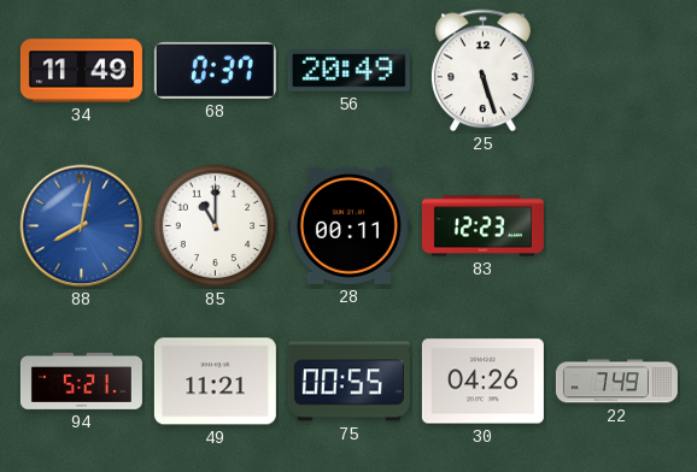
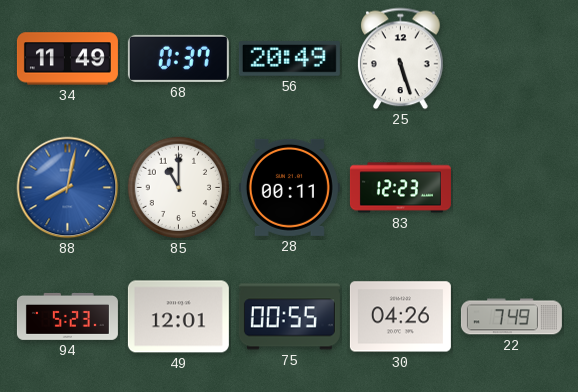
94: 5:21 -> 5:23 (67, 316)
49: 11:21 -> 12:01 (178, 317)
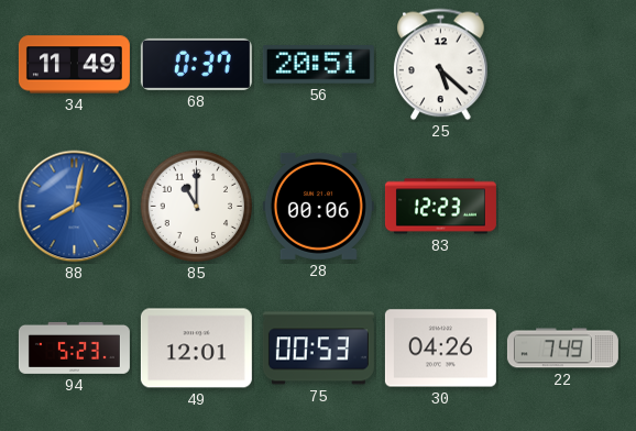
56: 20:49 -> 20:51 (318, 65)
25: 5:27 -> 5:22 (441, 65)
28: 00:11 -> 00:06 (318, 206)
75: 00:55 -> 00:53 (318, 349)
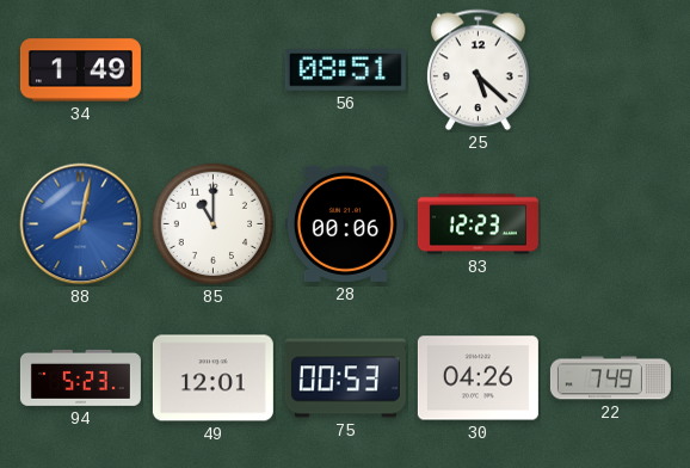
34: 11:49 -> 1:49 (80, 70)
68: 0:37 -> none (196, 64)
56: 20:51 -> 08:51 (345, 70)
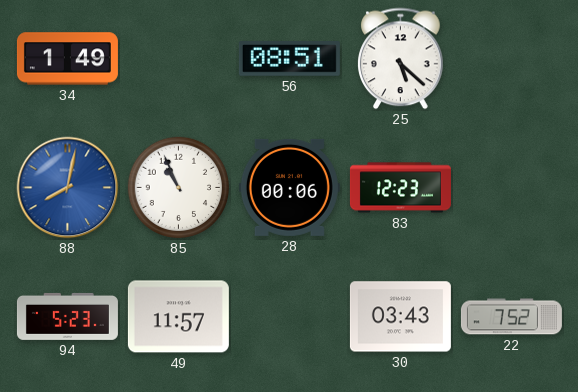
85: 11:00 -> 10:56 (179, 188)
49: 12:01 -> 11:57 (178, 317)
75: 00:53 -> none (345, 378)
30: 04:26 -> 03:43 (400, 317)
22: 7:49 -> 7:52 (511, 317)
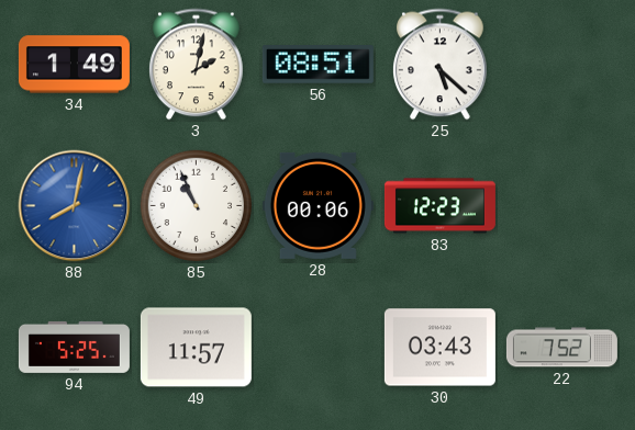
3: none -> 2:02 (197, 65)
94: 5:23 -> 5:25 (74, 347)
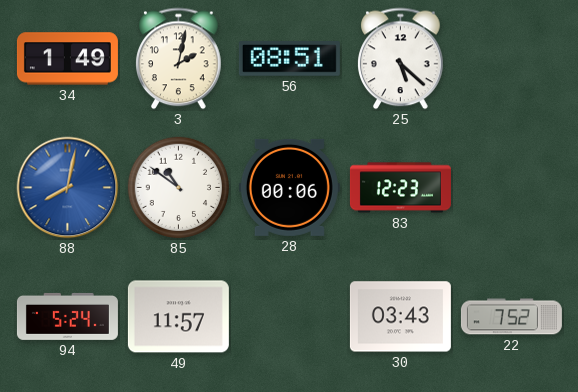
85: 10:56 -> 10:51 (179, 188)
94: 5:25 -> 5:24 (67, 316)
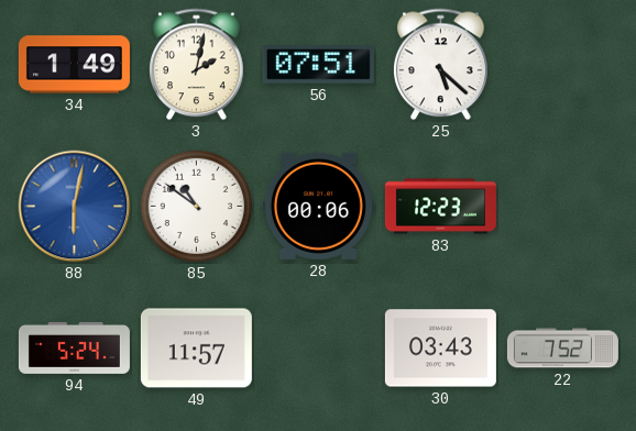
56: 08:51 -> 07:51 (318, 65)
88: 8:02 -> 6:02 (75, 207)
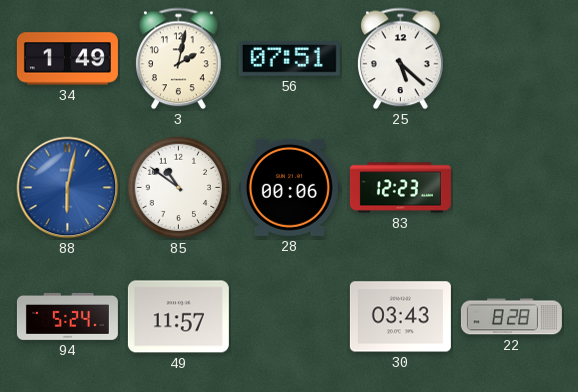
22: 7:52 -> 8:28 (511, 317)
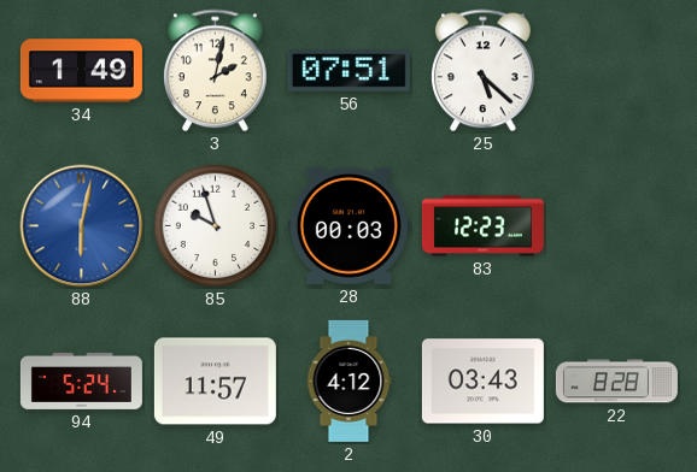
85: 10:51 -> 9:57 (216, 226)
28: 00:06 -> 00:03 (348, 225)
2: none -> 4:12 (348, 380)
